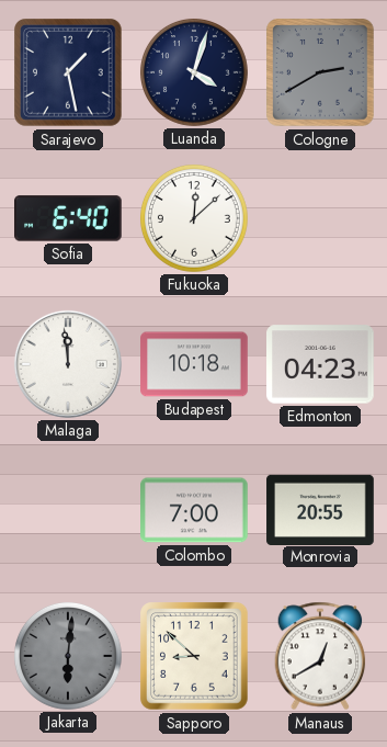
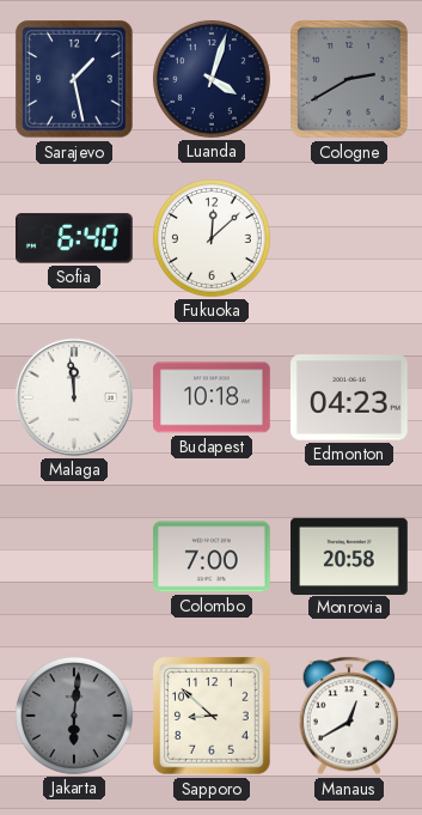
Monrovia: 20:55 -> 20:58 (349, 555)
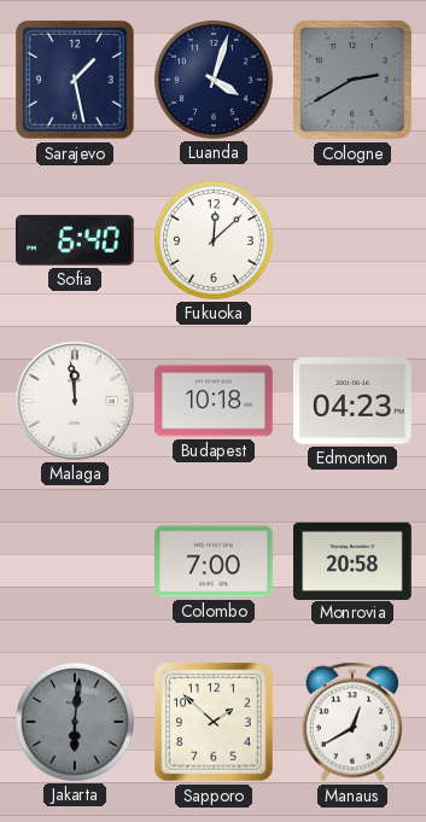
Sapporo: 8:52 -> 1:52 (215, 723)
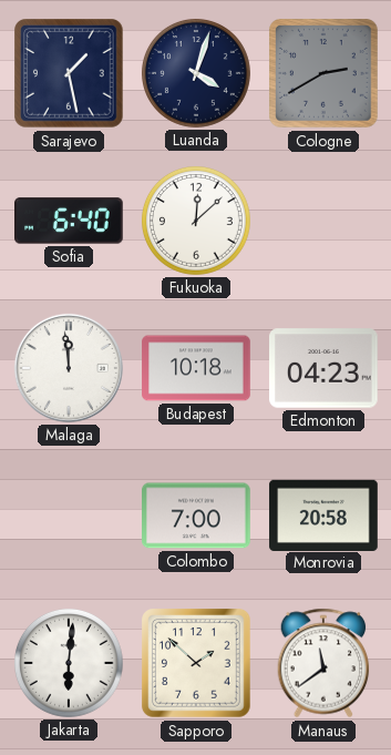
Jakarta dial: grey -> white (69, 663)
Manaus: 12:40 -> 11:39 (323, 663)
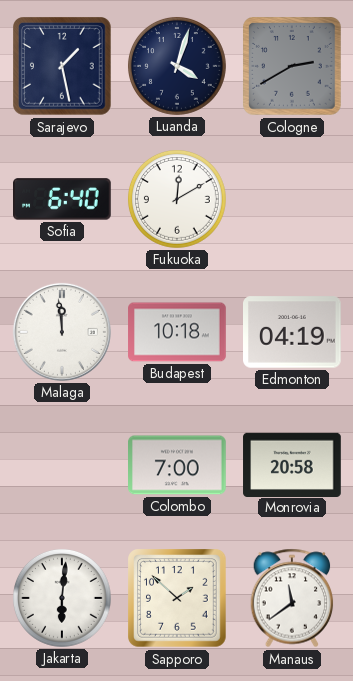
Fukuoka: 12:08 -> 12:10 (177, 199)
Edmonton: 04:23 -> 04:19 (293, 332)
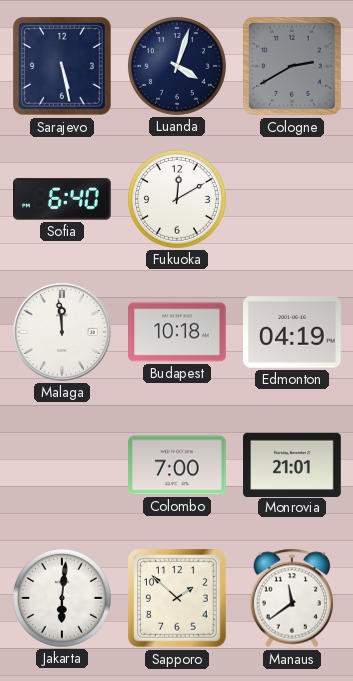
Sarajevo: 1:28 -> 5:28 (63, 67)
Monrovia: 20:58 -> 21:01 (292, 464)
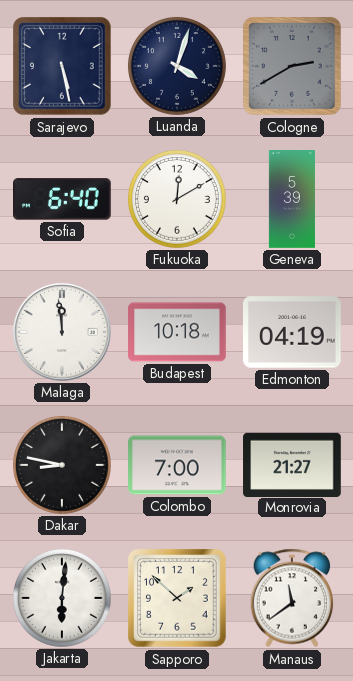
Geneva: none -> 5:39 (292, 199)
Dakar: none -> 8:47 (62, 465)
Monrovia: 21:01 -> 21:27 (292, 464)
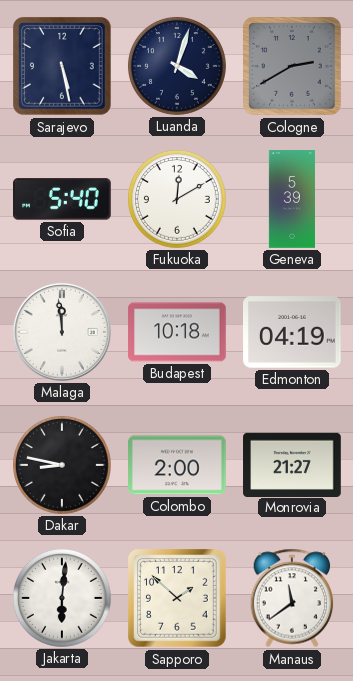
Sofia: 6:40 -> 5:40 (63, 199)
Colombo: 7:00 -> 2:00 (178, 465)
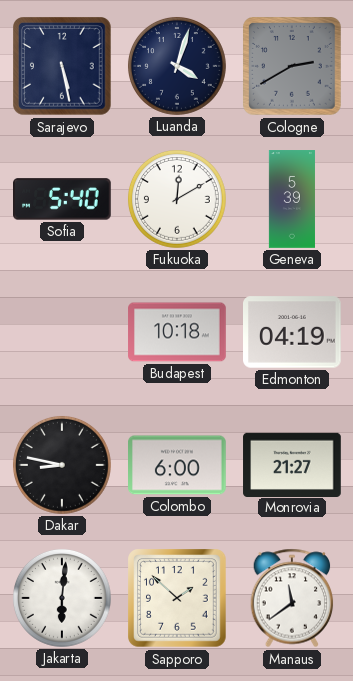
Malaga: 11:59 -> none (62, 332)
Colombo: 2:00 -> 6:00 (178, 465)
